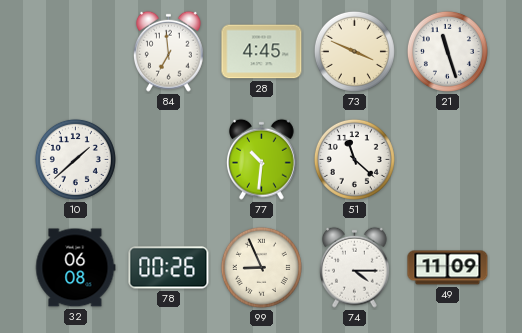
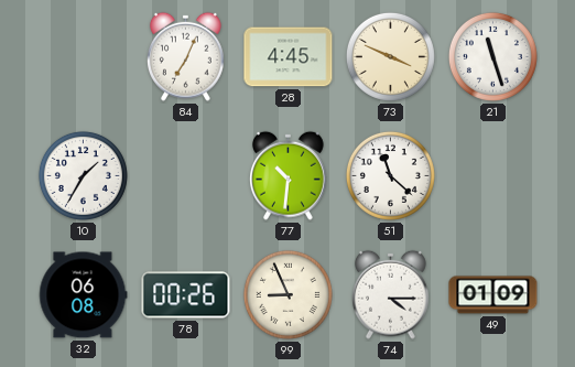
84: 6:59 -> 7:04 (186, 56)
10: 1:38 -> 1:35 (83, 175)
49: 11:09 -> 01:09 (493, 295)
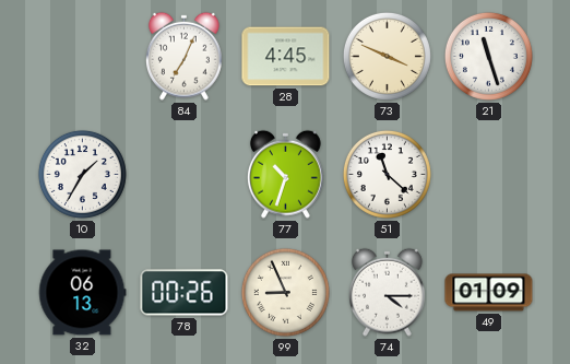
77: 10:31 -> 10:33 (286, 174)
32: 06:08 -> 06:13 (83, 293)
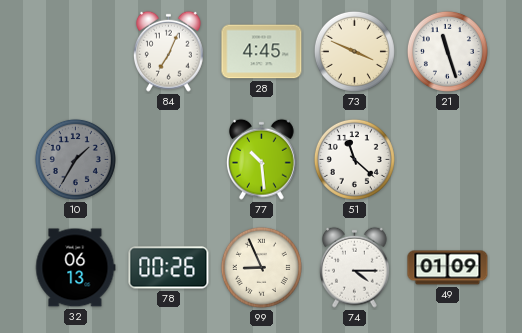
10 dial: white -> grey (75, 159)
77: 10:33 -> 10:29 (262, 159)
